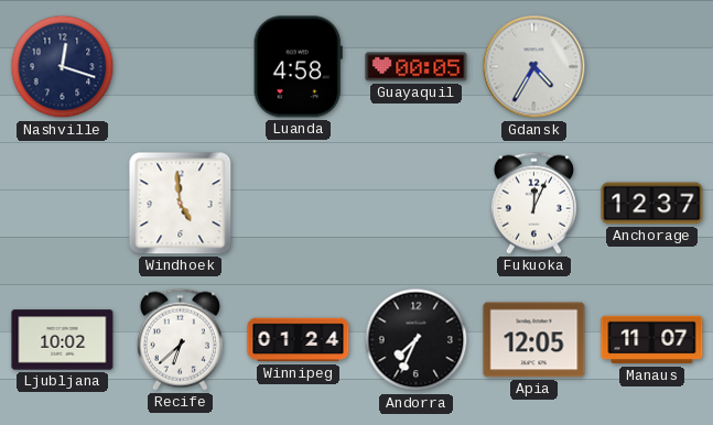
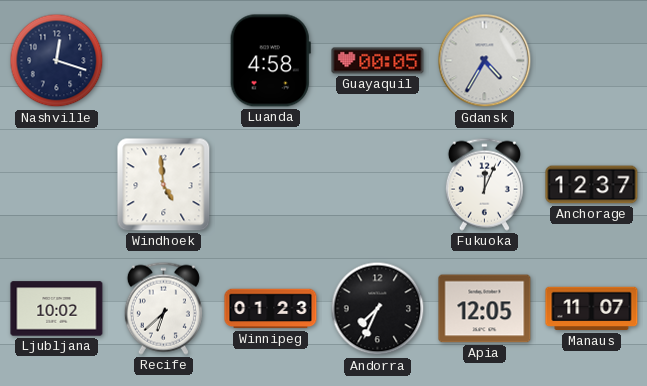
Winnipeg: 01:24 -> 01:23 (271, 309)
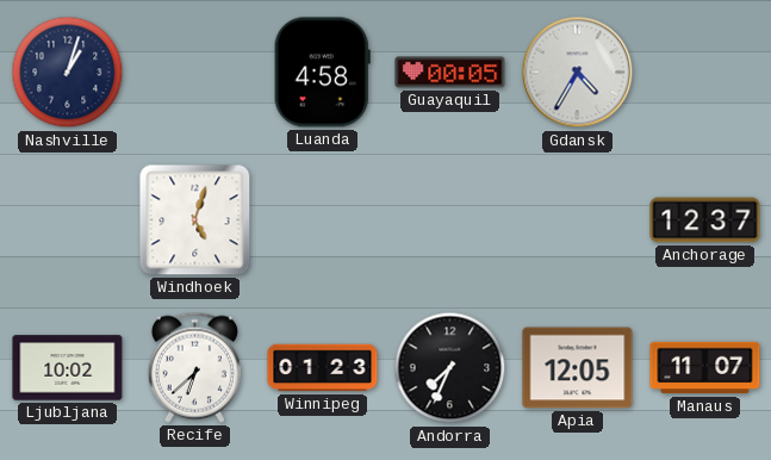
Nashville: 12:18 -> 1:03 (68, 73)
Windhoek: 4:59 -> 5:03 (195, 220)
Fukuoka: 12:04 -> none (484, 184)
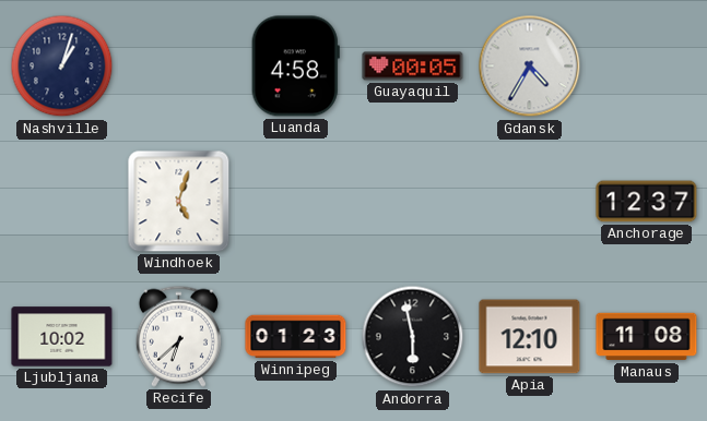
Andorra: 7:34 -> 5:58 (413, 337)
Apia: 12:05 -> 12:10 (530, 337)
Manaus: 11:07 -> 11:08 (647, 337)
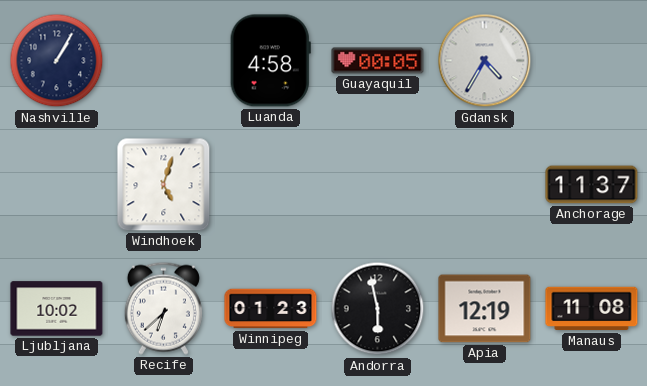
Nashville: 1:03 -> 1:05 (57, 61)
Anchorage: 12:37 -> 11:37 (592, 185)
Apia: 12:10 -> 12:19 (485, 309)
